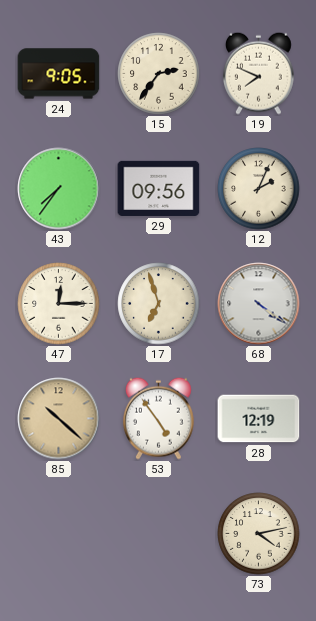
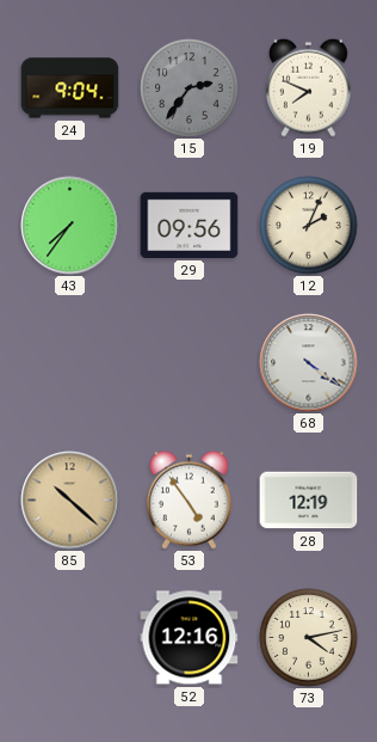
24: 9:05 -> 9:04 (70, 88)
15 dial: cream -> grey (190, 88)
47: 12:15 -> none (59, 304)
17: 6:57 -> none (159, 304)
52: none -> 12:16 (190, 638)
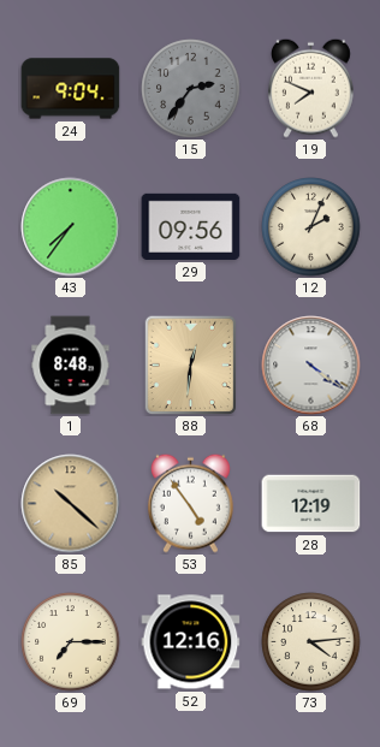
1: none -> 8:48 (71, 366)
88: none -> 12:31 (191, 364)
69: none -> 7:15 (71, 642)
73: 4:13 -> 4:14 (311, 642)
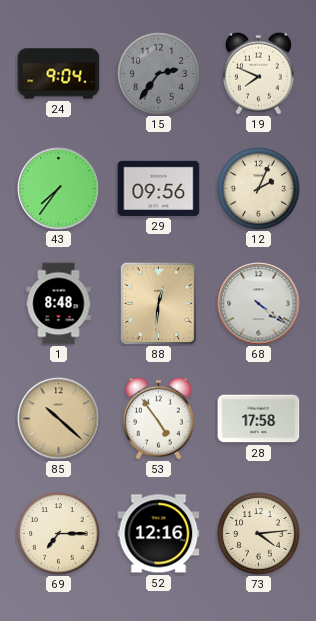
28: 12:19 -> 17:58 (259, 419)
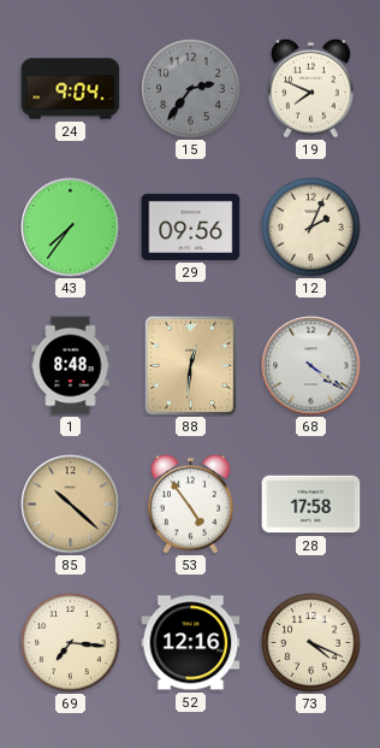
69: 7:15 -> 7:16 (71, 643)
73: 4:14 -> 4:19 (311, 643)
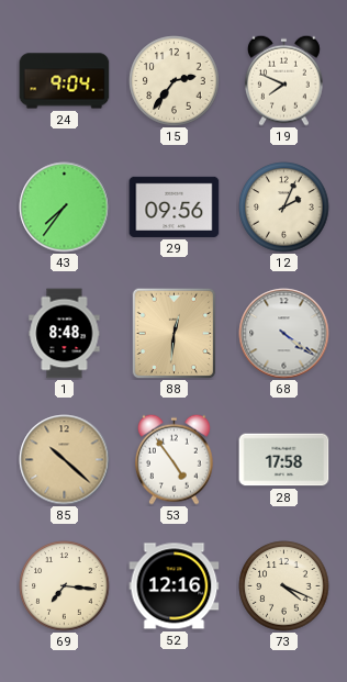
15 dial: grey -> cream (175, 81)
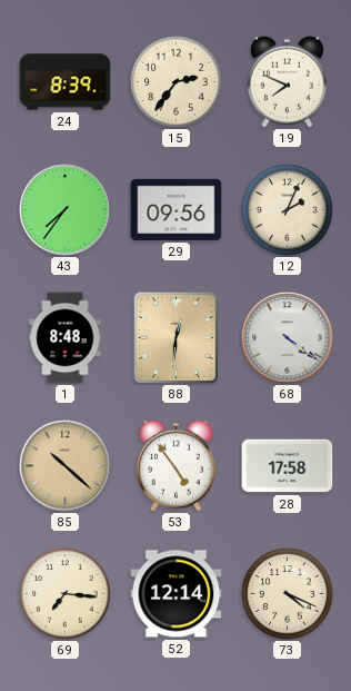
24: 9:04 -> 8:39 (66, 82)
52: 12:16 -> 12:14 (177, 594)
